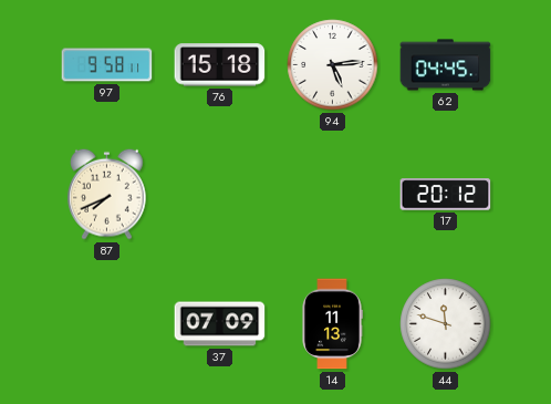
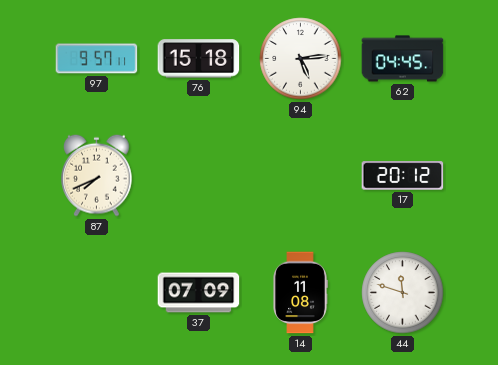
97: 9:58 -> 9:57 (97, 59)
14: 11:13 -> 11:08 (300, 293)
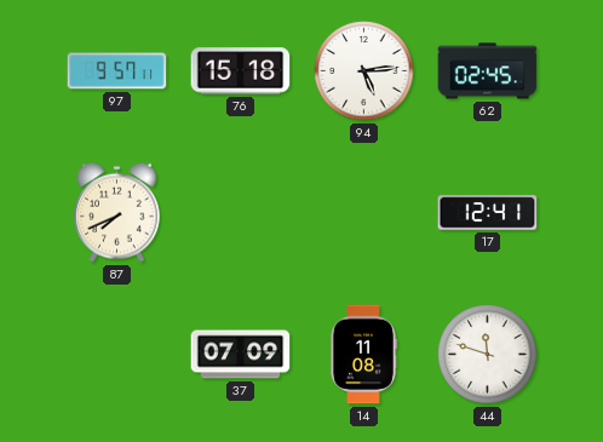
62: 04:45 -> 02:45 (488, 71)
17: 20:12 -> 12:41 (488, 213)
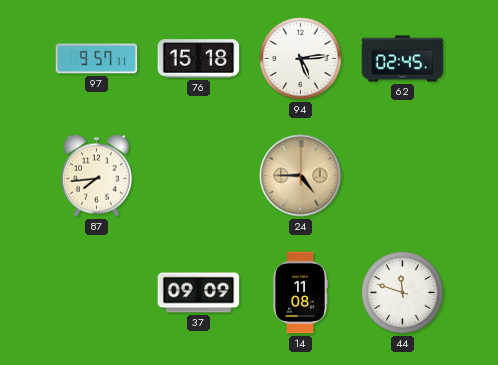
87: 7:41 -> 7:44 (97, 175)
24: none -> 4:45 (301, 176)
17: 12:41 -> none (488, 213)
37: 07:09 -> 09:09 (199, 293)
